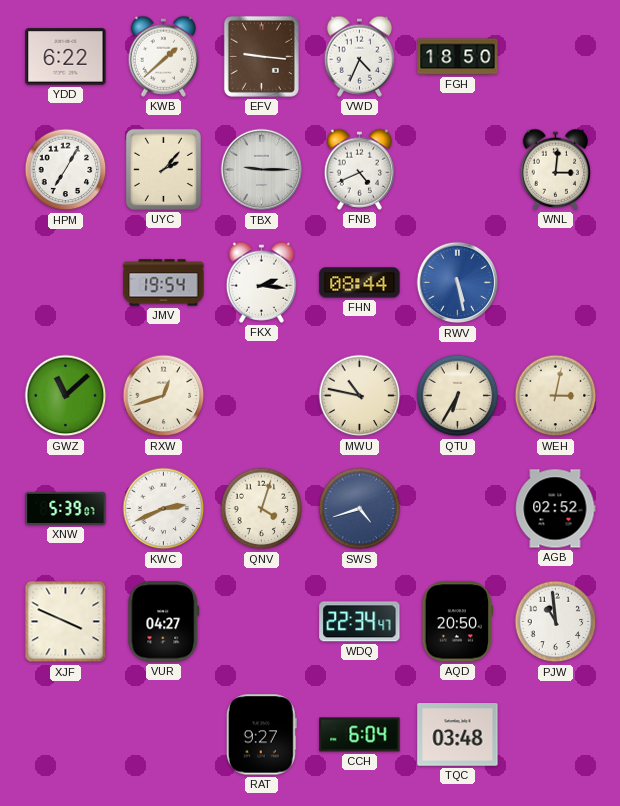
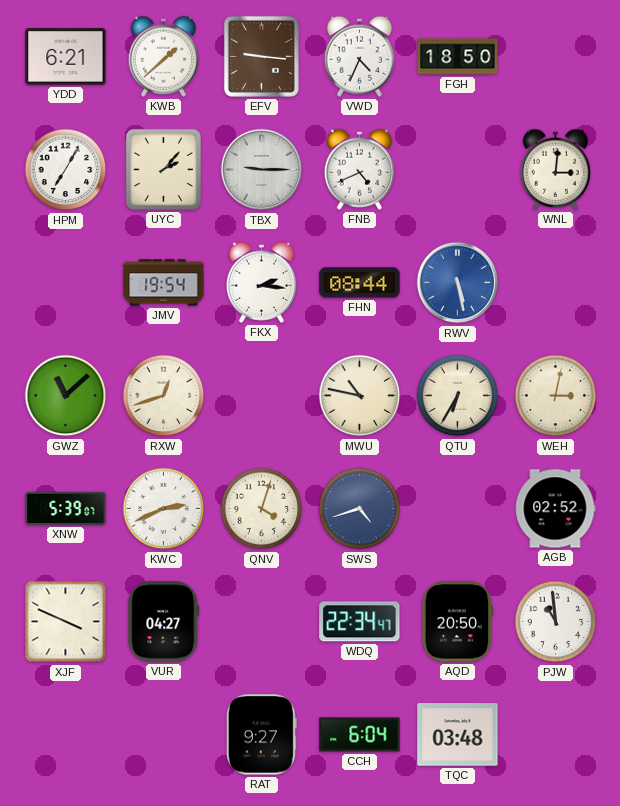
YDD: 6:22 -> 6:21 (66, 57)
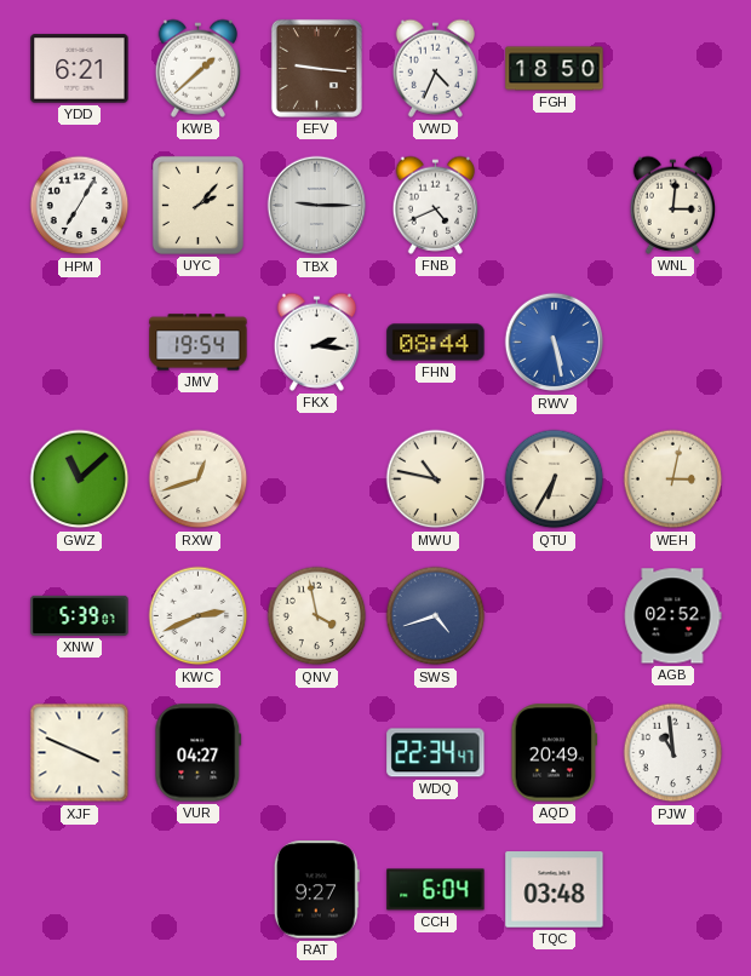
QNV: 4:03 -> 3:58 (317, 616)
AQD: 20:50 -> 20:49 (555, 753)
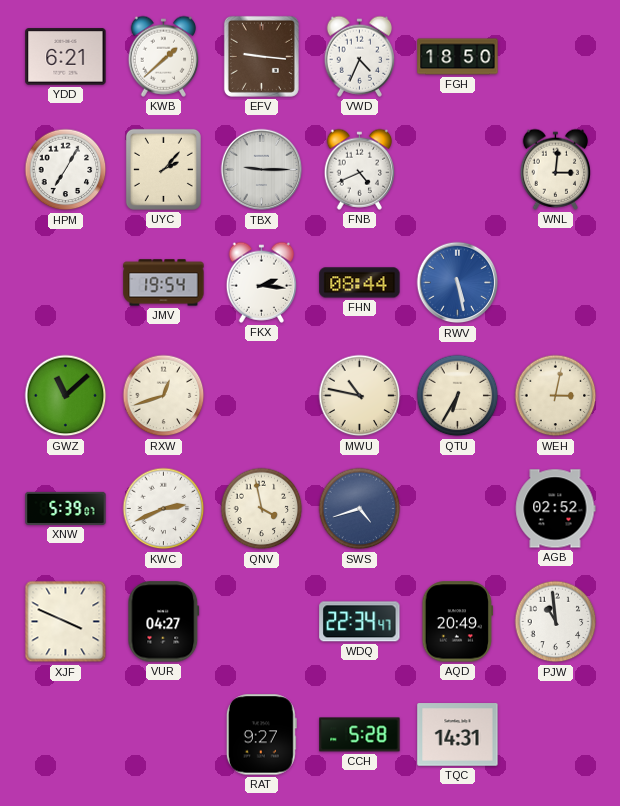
CCH: 6:04 -> 5:28 (360, 735)
TQC: 03:48 -> 14:31 (458, 735)
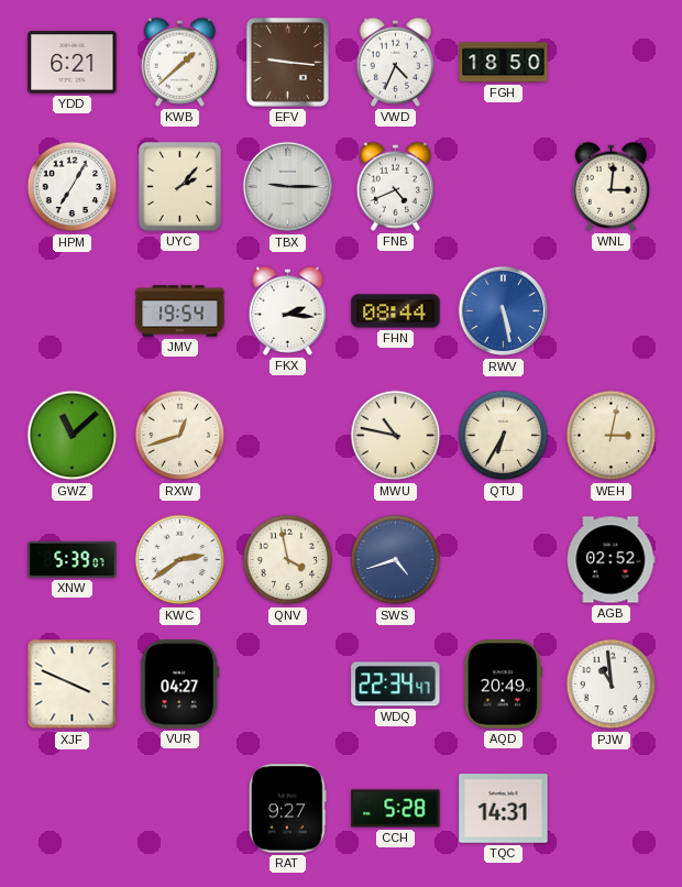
KWC: 2:41 -> 2:39 (180, 560)
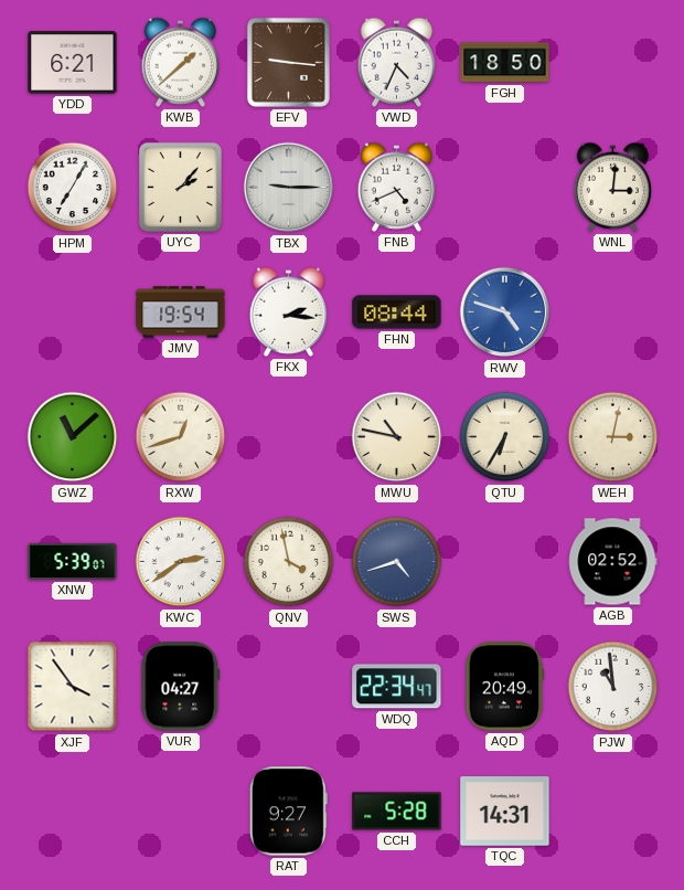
RWV: 5:28 -> 4:48 (505, 312)
XJF: 3:49 -> 3:54 (73, 687)
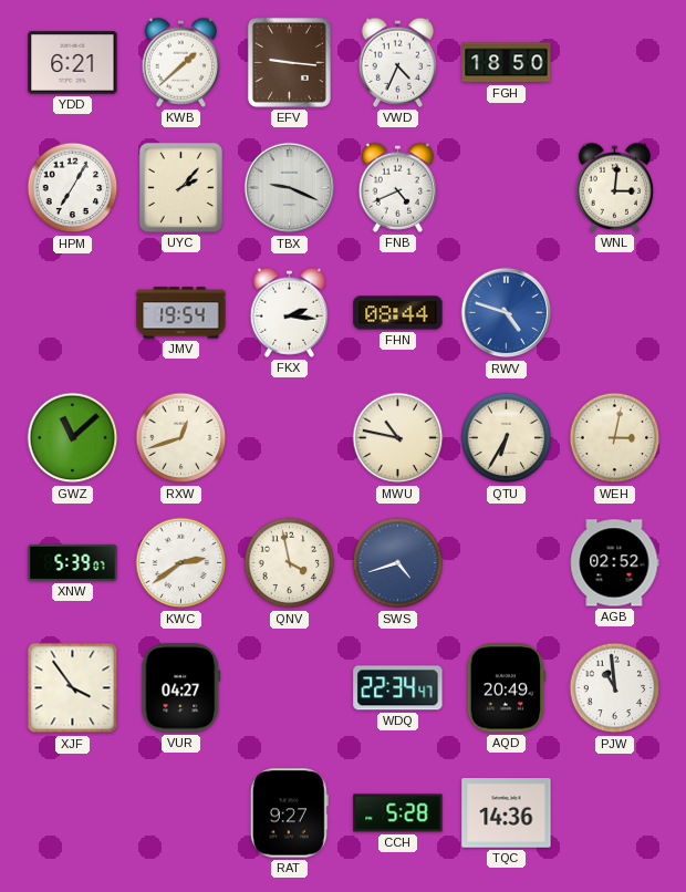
TBX: 9:15 -> 9:19 (290, 188)
TQC: 14:31 -> 14:36 (507, 813)
